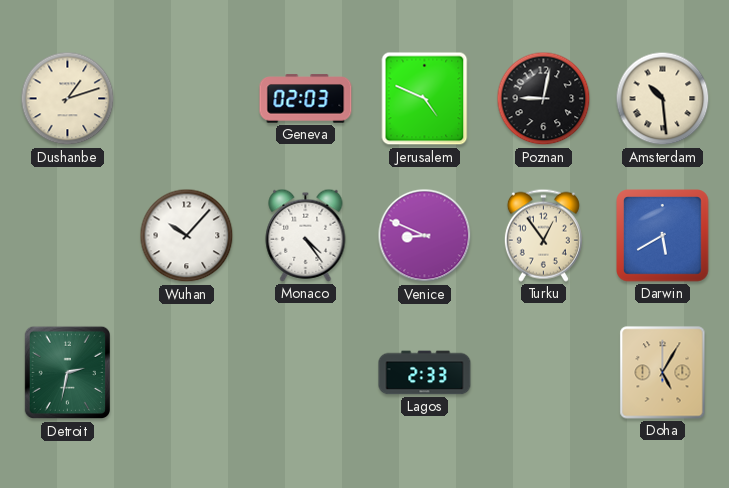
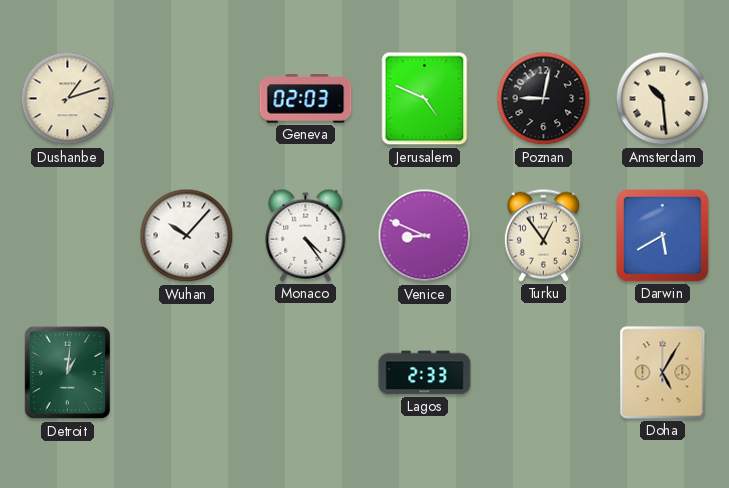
Detroit: 2:32 -> 1:01 (67, 373)
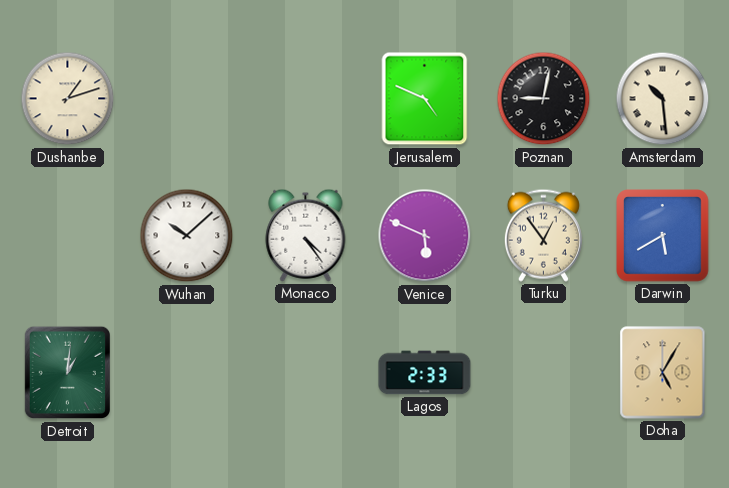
Geneva: 02:03 -> none (306, 99)
Wuhan: 10:07 -> 10:08 (187, 236)
Venice: 8:49 -> 5:49 (425, 236)
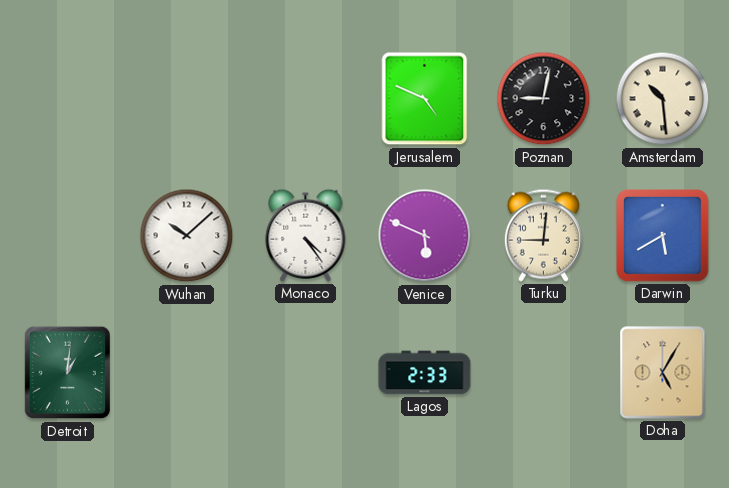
Dushanbe: 1:12 -> none (68, 99)
Turku: 12:54 -> 9:01 (543, 235)
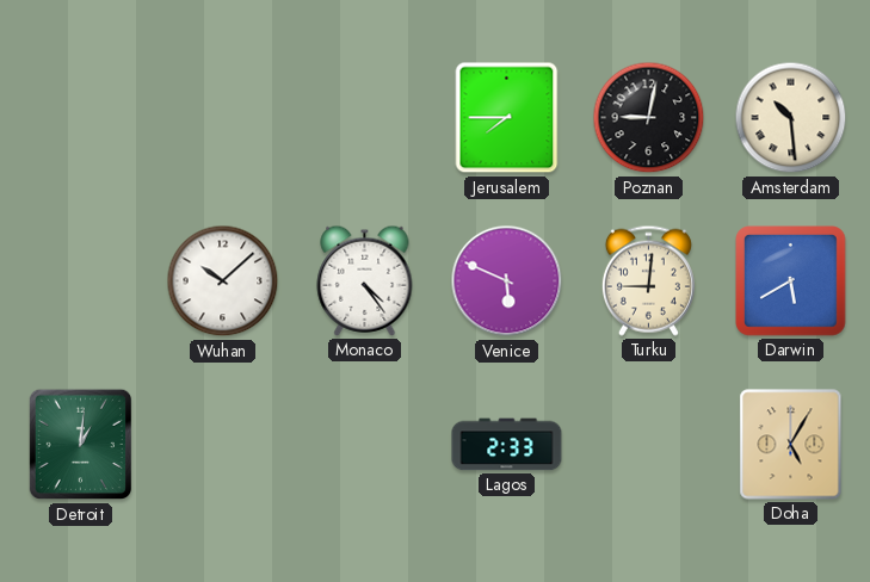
Jerusalem: 4:49 -> 7:45 (507, 118)
